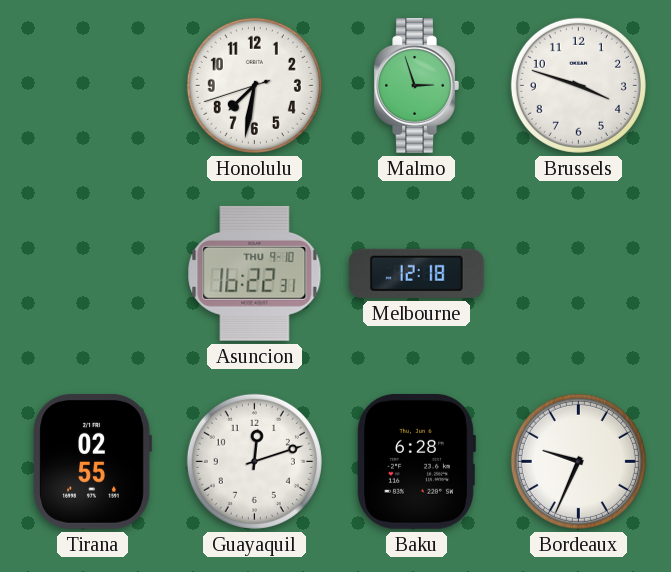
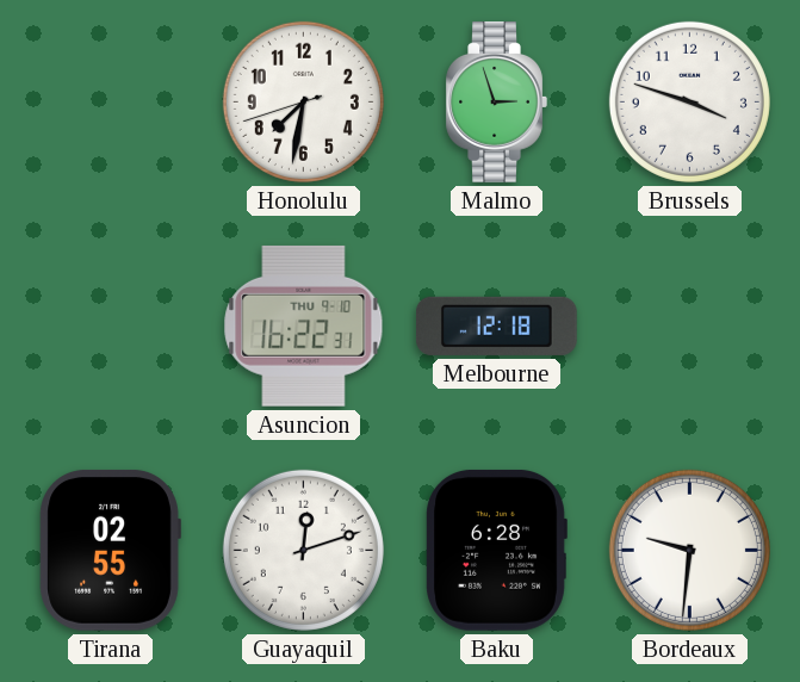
Bordeaux: 9:34 -> 9:31 (689, 550)
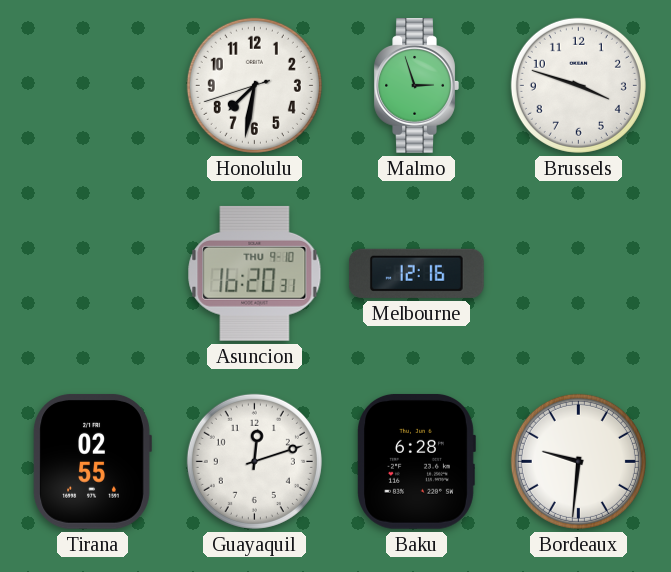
Asuncion: 16:22 -> 16:20 (255, 273)
Melbourne: 12:18 -> 12:16 (416, 273)
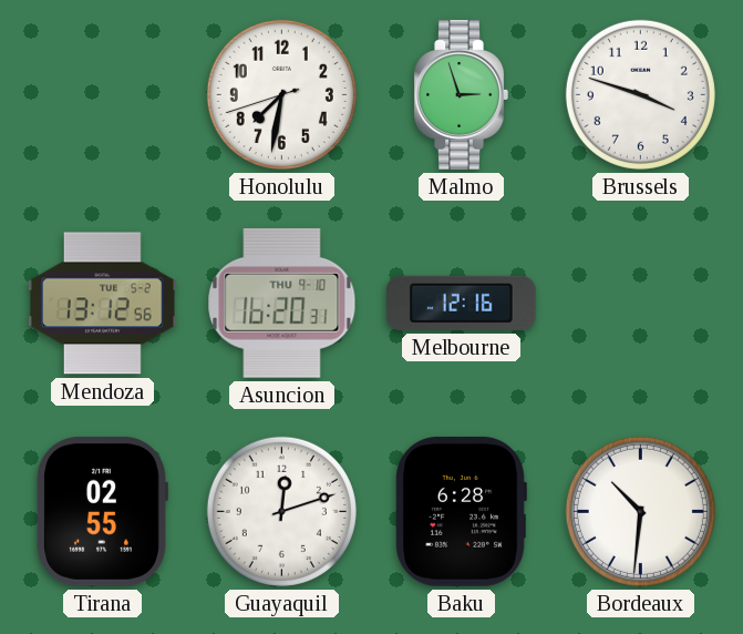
Mendoza: none -> 13:12 (103, 304)
Bordeaux: 9:31 -> 10:31 (640, 511)
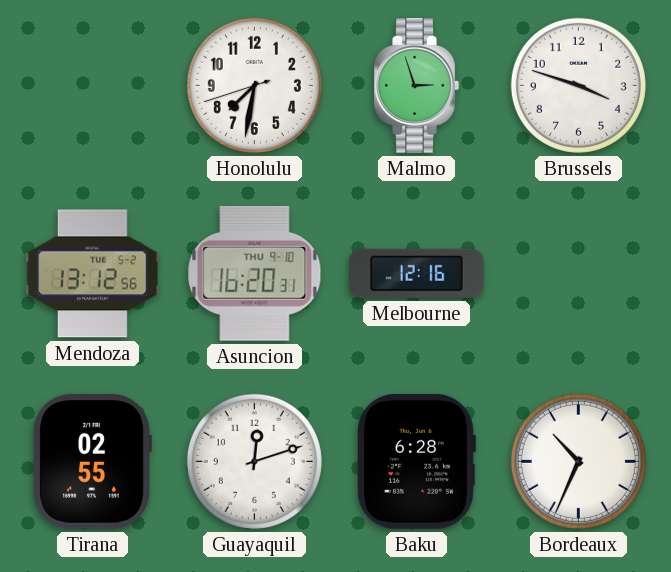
Bordeaux: 10:31 -> 10:34 (578, 461)
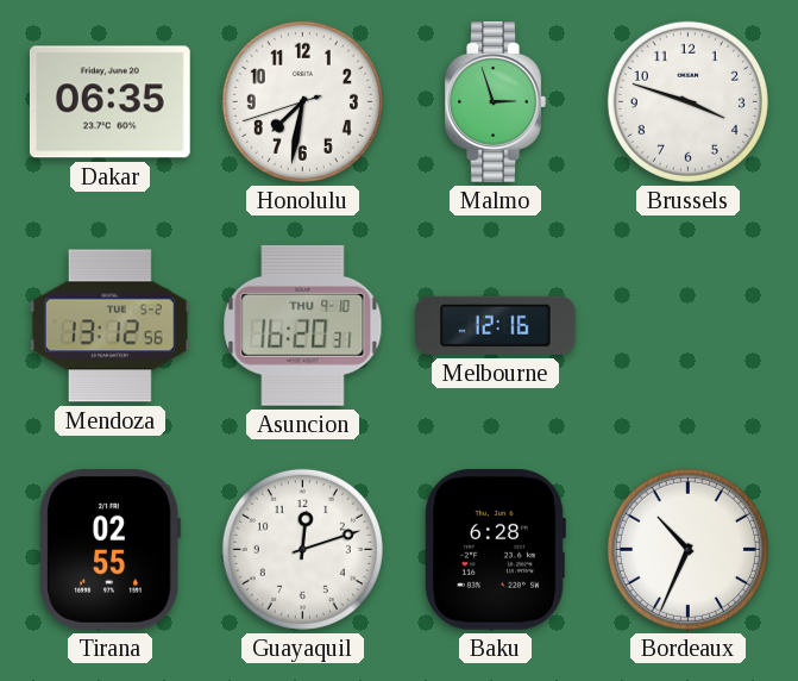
Dakar: none -> 06:35 (109, 102)
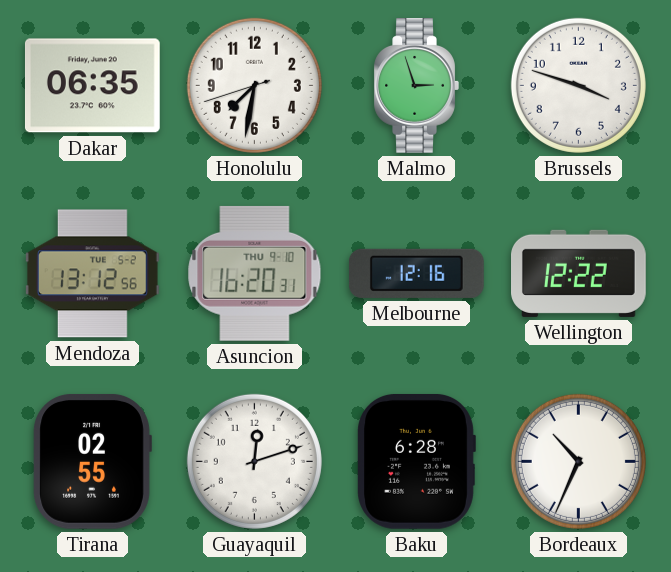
Wellington: none -> 12:22 (579, 273)
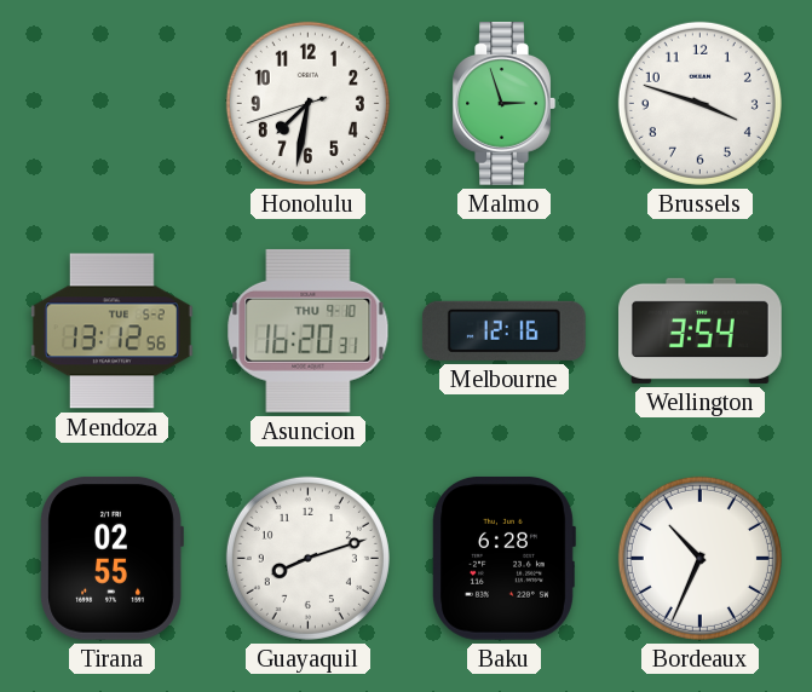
Dakar: 06:35 -> none (92, 86)
Wellington: 12:22 -> 3:54 (701, 330)
Guayaquil: 12:12 -> 8:12 (307, 558)
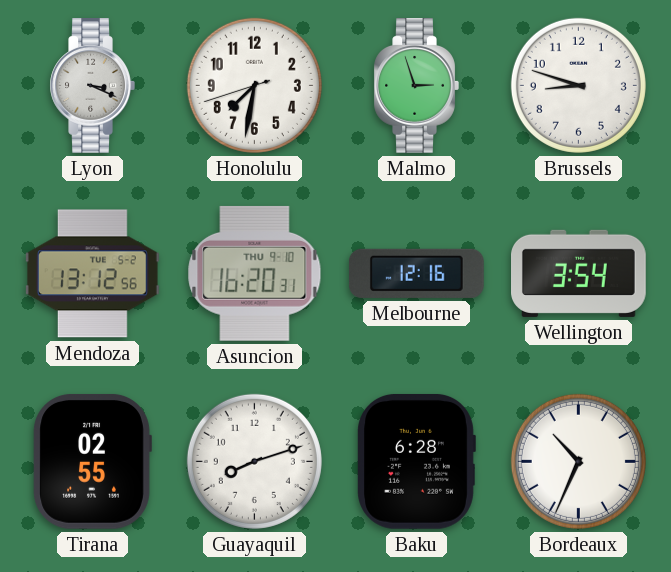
Lyon: none -> 3:19 (92, 86)
Brussels: 3:48 -> 8:48 (578, 85)
